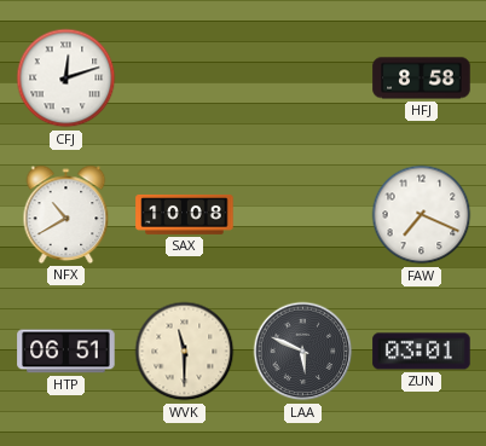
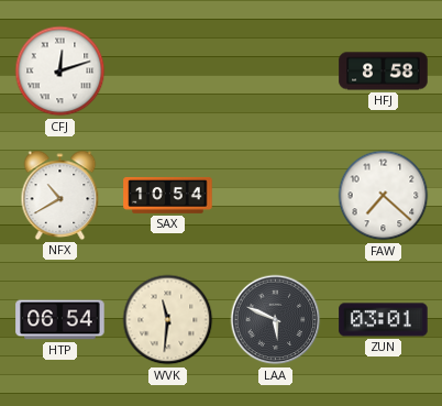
SAX: 10:08 -> 10:54 (168, 196)
FAW: 7:19 -> 7:22 (384, 196)
HTP: 06:51 -> 06:54 (60, 320)
WVK: 11:30 -> 11:31 (168, 320)
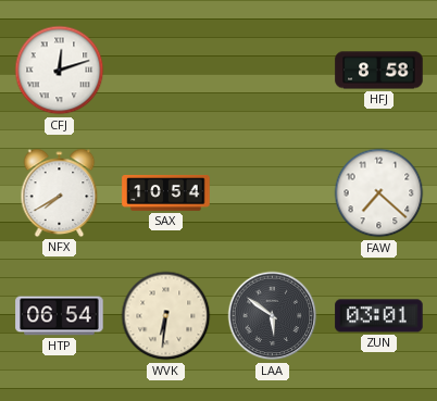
NFX: 10:40 -> 7:40 (60, 192)
WVK: 11:31 -> 6:31 (166, 316)
LAA: 5:49 -> 5:51 (273, 316)
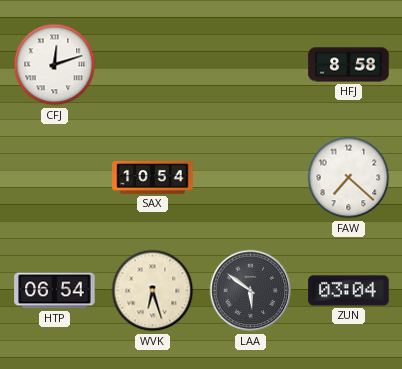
NFX: 7:40 -> none (60, 192)
WVK: 6:31 -> 6:27 (153, 291)
ZUN: 03:01 -> 03:04 (349, 291)
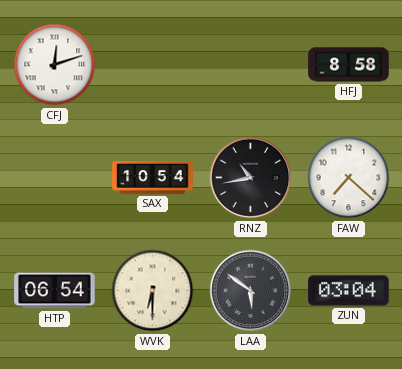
RNZ: none -> 10:43 (251, 178)
WVK: 6:27 -> 6:30 (153, 291)
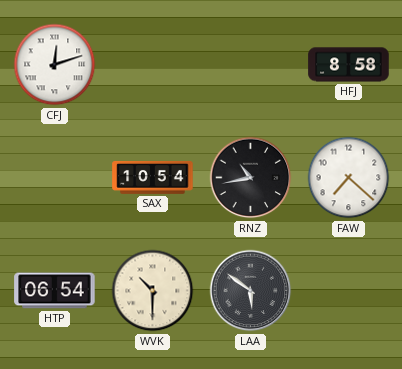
WVK: 6:30 -> 10:30 (153, 291)
ZUN: 03:04 -> none (349, 291)
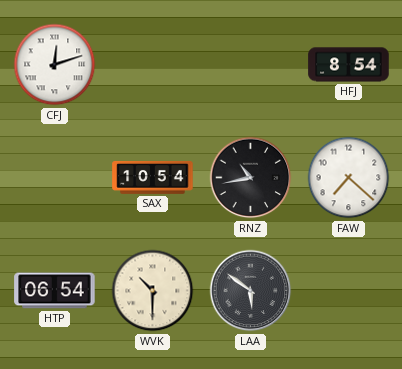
HFJ: 8:58 -> 8:54 (349, 65)
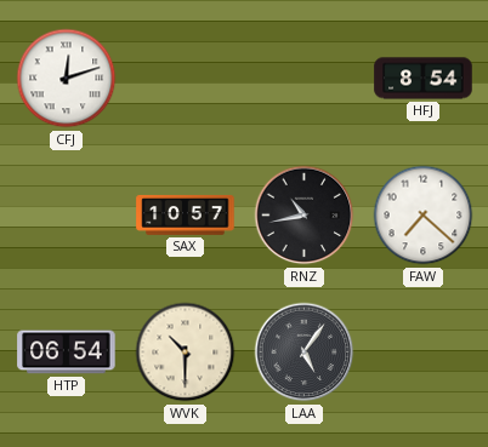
SAX: 10:54 -> 10:57 (186, 216)
LAA: 5:51 -> 5:06 (305, 353)
